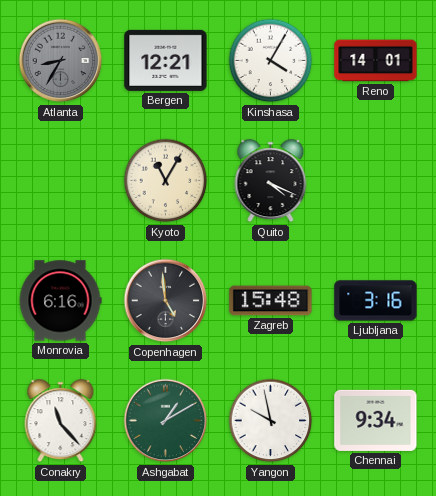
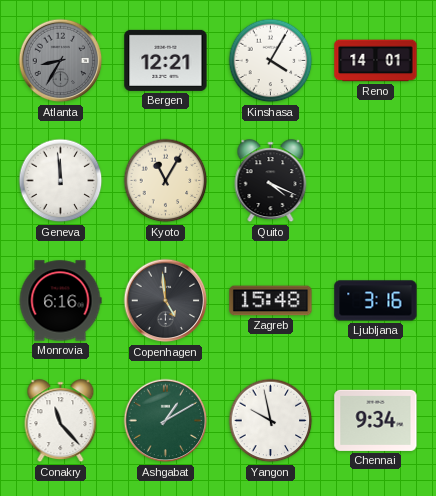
Geneva: none -> 11:59 (61, 181)
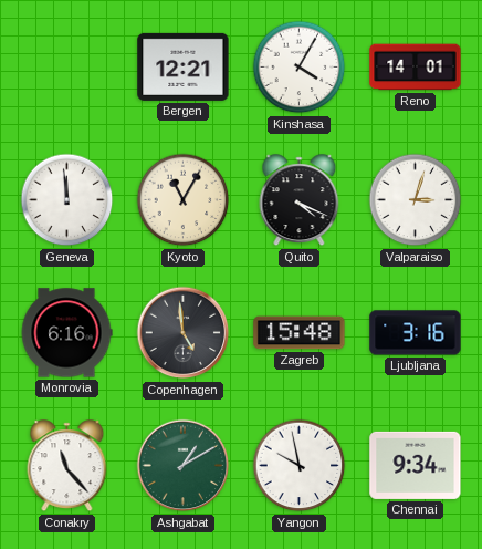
Atlanta: 8:35 -> none (61, 61)
Valparaiso: none -> 3:03 (416, 200)
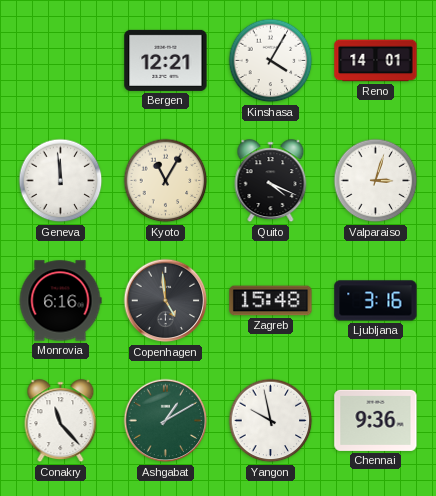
Chennai: 9:34 -> 9:36 (376, 420)
